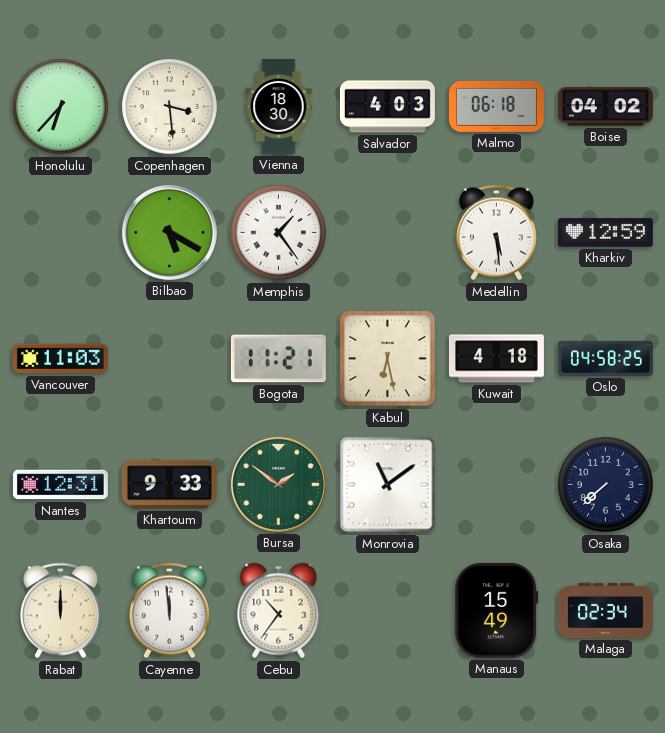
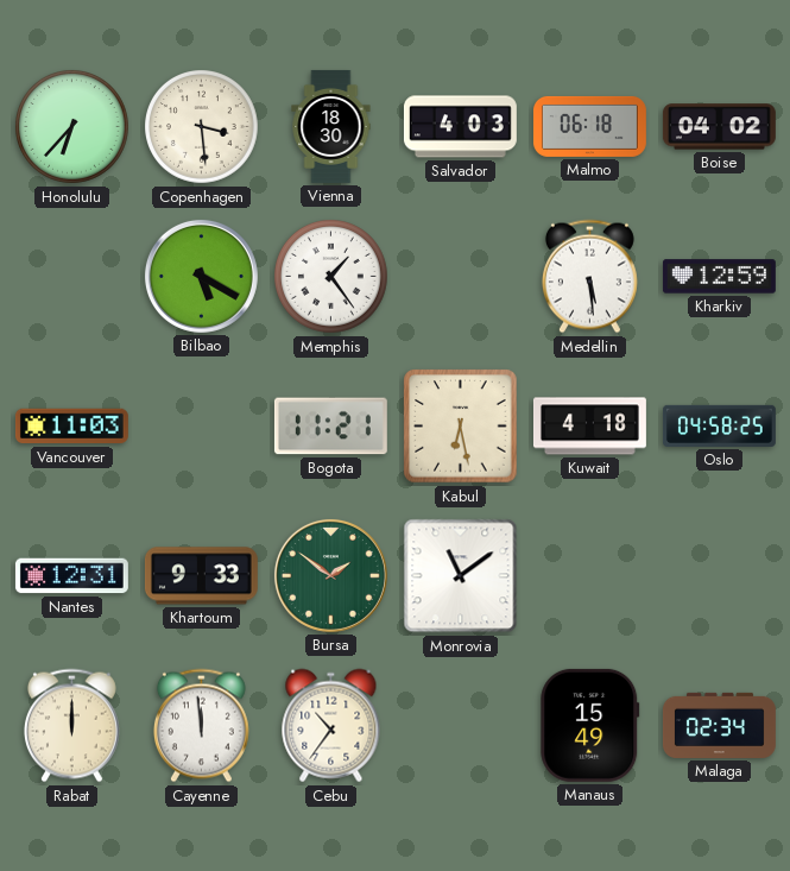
Osaka: 7:38 -> none (606, 485)
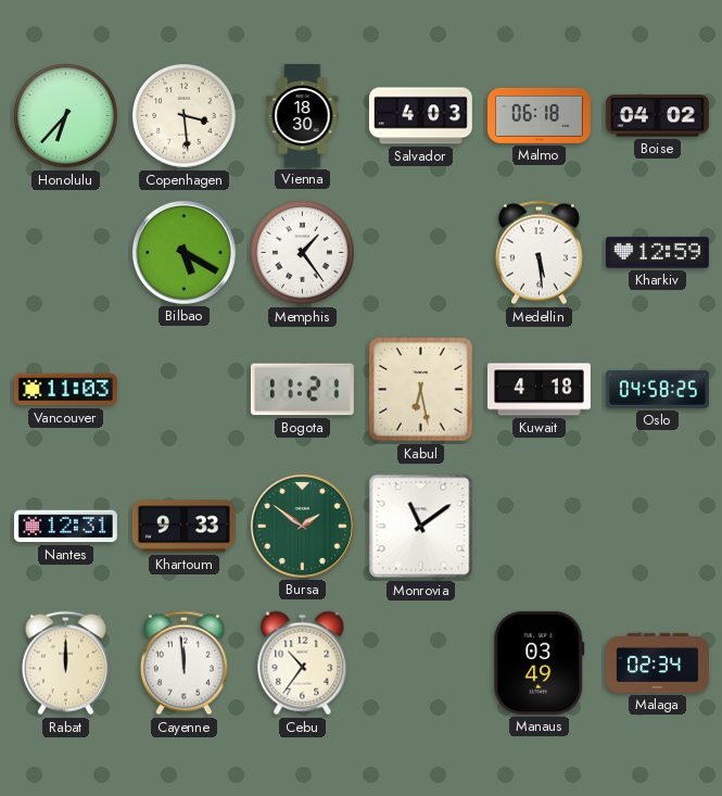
Manaus: 15:49 -> 03:49 (540, 662)
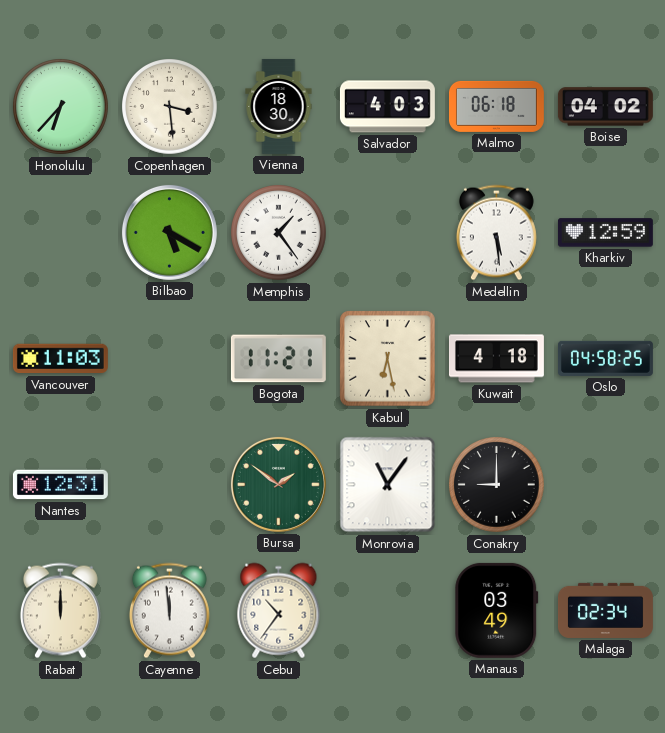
Khartoum: 9:33 -> none (183, 527)
Monrovia: 11:09 -> 11:06 (388, 485)
Conakry: none -> 9:00 (497, 485)
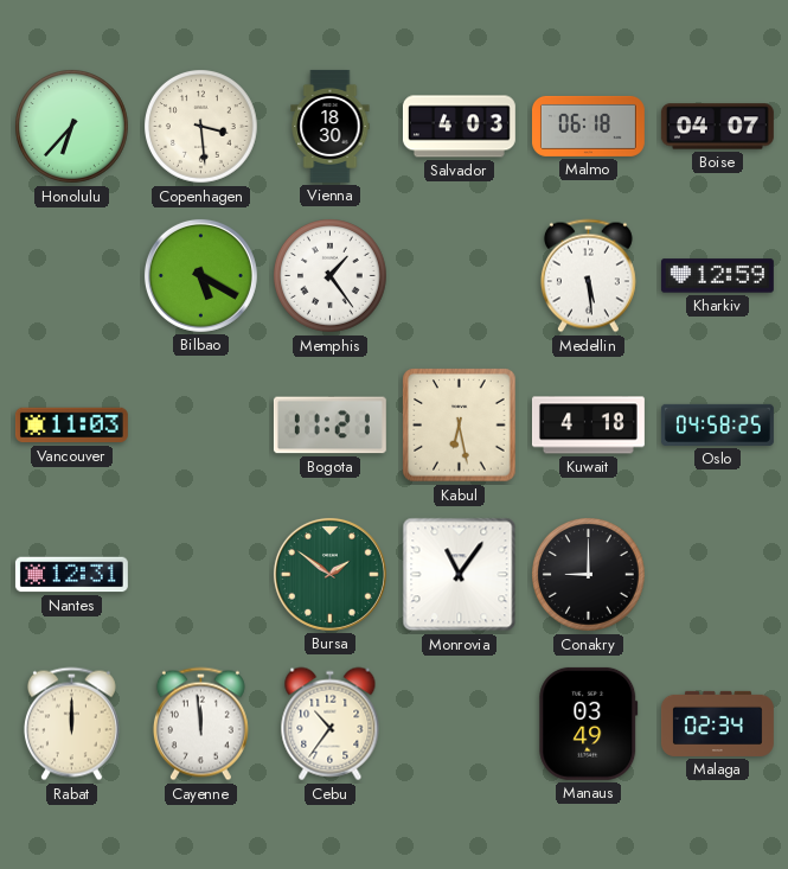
Boise: 04:02 -> 04:07 (717, 127)
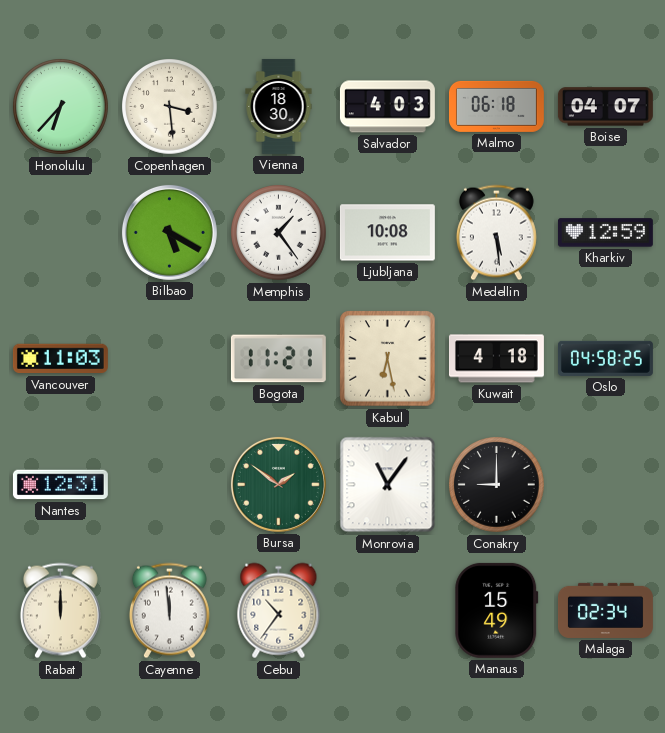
Ljubljana: none -> 10:08 (387, 233)
Manaus: 03:49 -> 15:49 (497, 610)
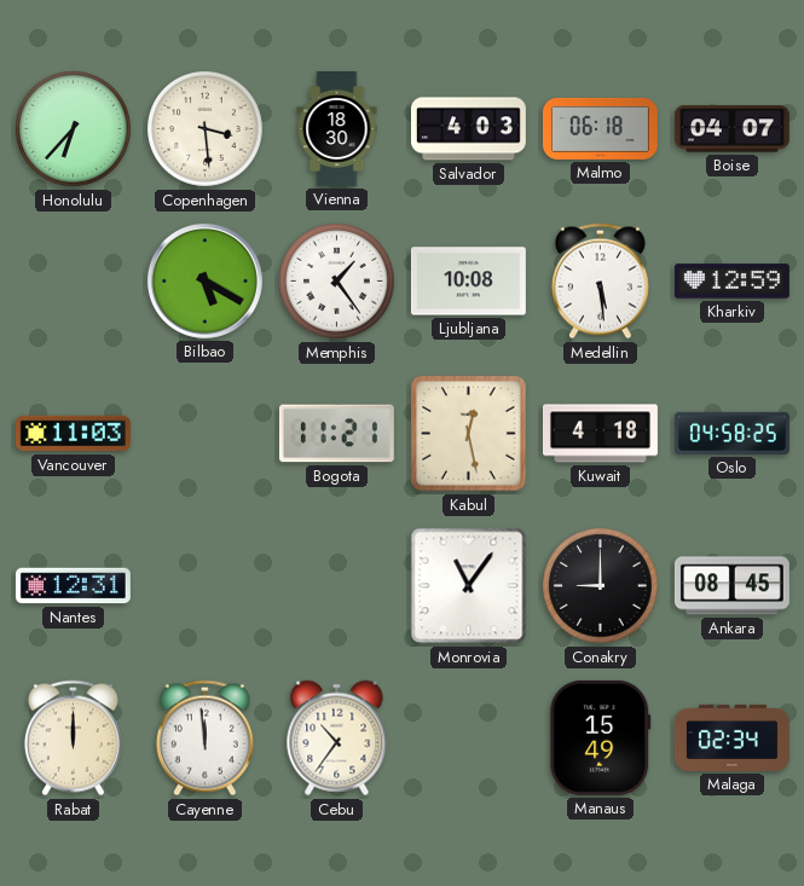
Kabul: 6:28 -> 12:28 (469, 434)
Bursa: 1:51 -> none (278, 484)
Ankara: none -> 08:45 (731, 586)
